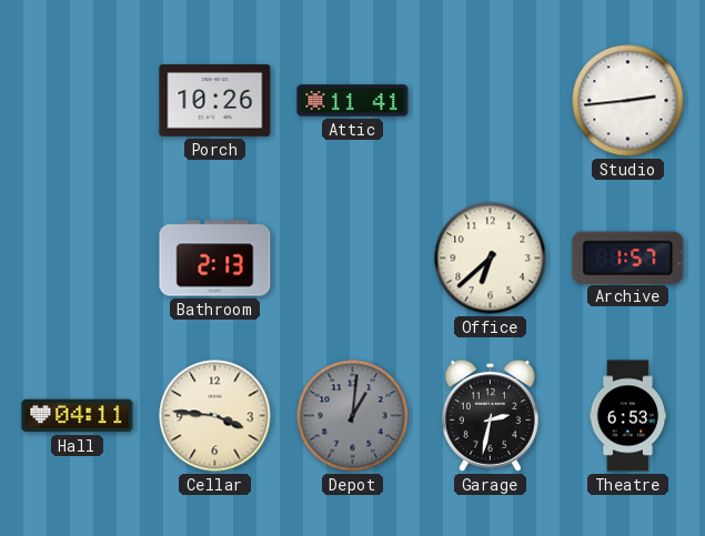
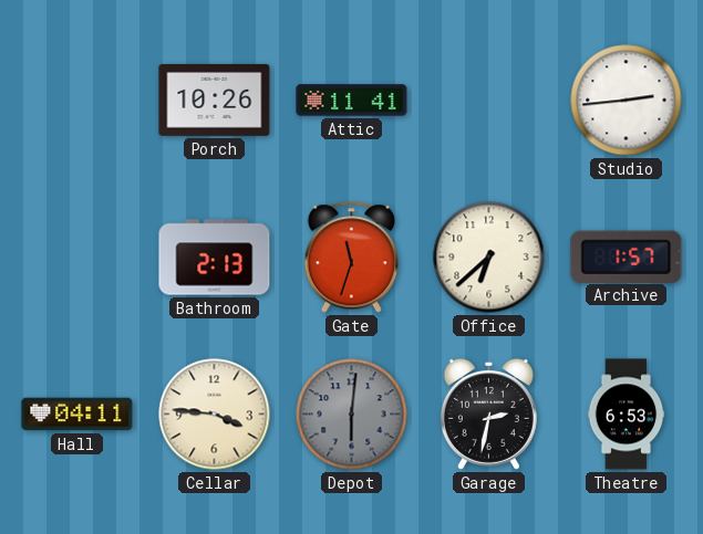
Gate: none -> 11:33 (351, 258)
Depot: 1:01 -> 6:01 (352, 415)
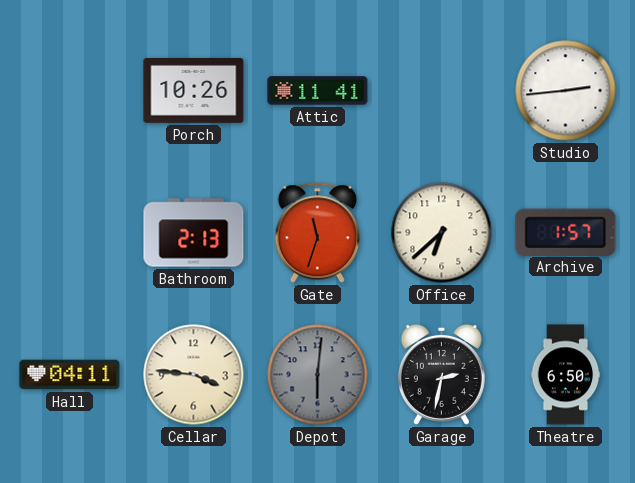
Theatre: 6:53 -> 6:50 (566, 375)
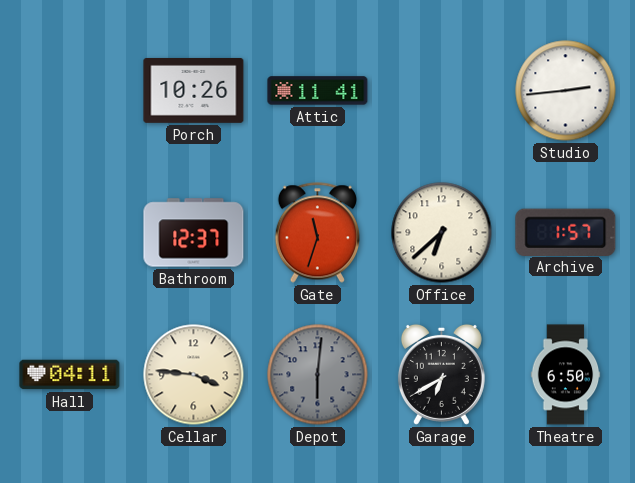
Bathroom: 2:13 -> 12:37 (194, 233)
Garage: 2:32 -> 6:40 (441, 374)
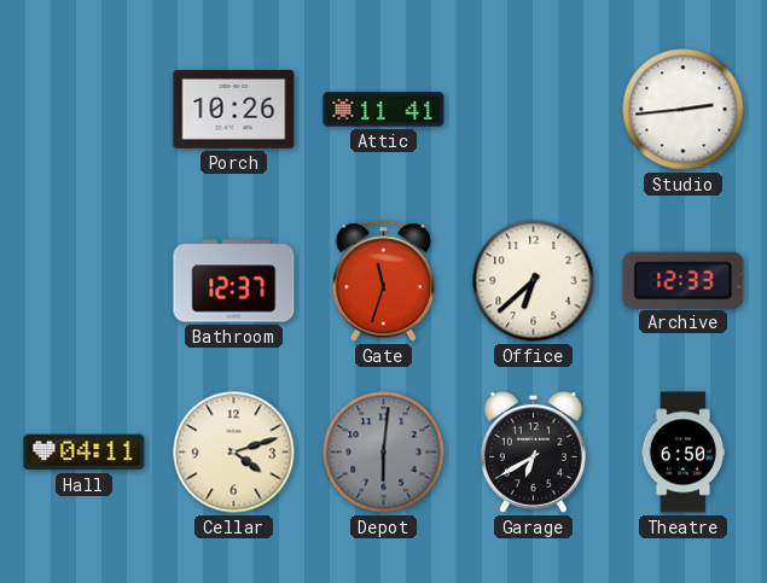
Archive: 1:57 -> 12:33 (684, 280)
Cellar: 3:46 -> 4:12 (234, 453)
